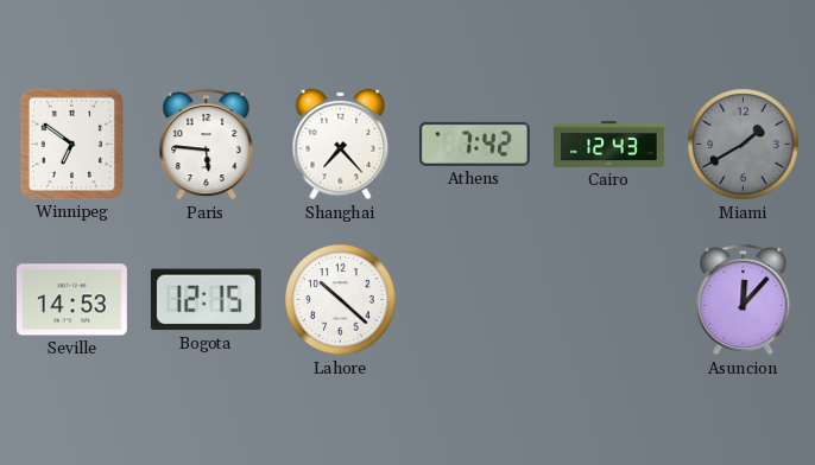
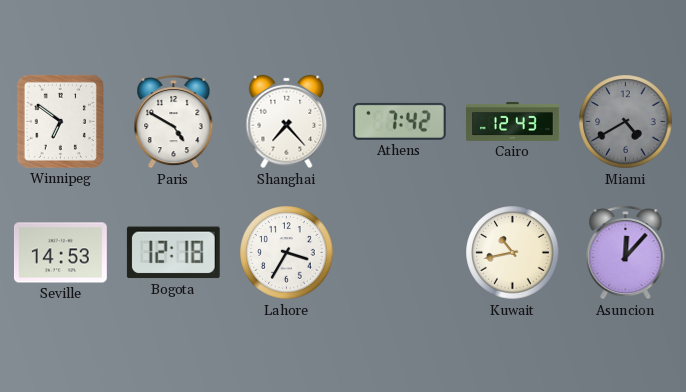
Paris: 5:46 -> 4:50 (174, 122)
Miami: 1:40 -> 4:40 (626, 122)
Bogota: 12:15 -> 12:18 (173, 253)
Lahore: 10:22 -> 3:35 (287, 253)
Kuwait: none -> 10:43 (513, 253)
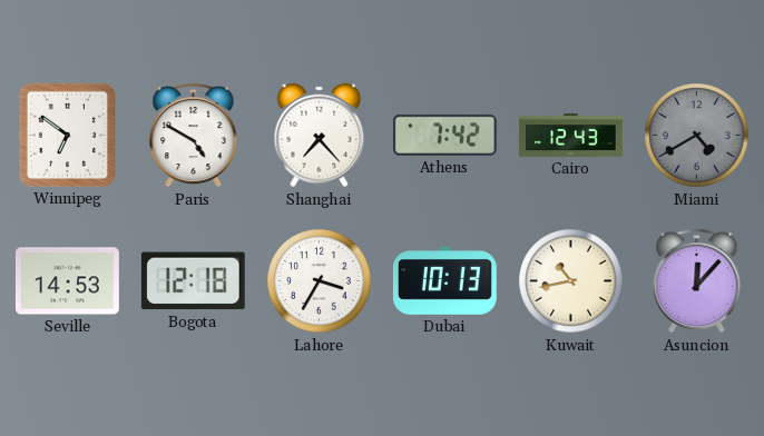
Dubai: none -> 10:13 (444, 281)
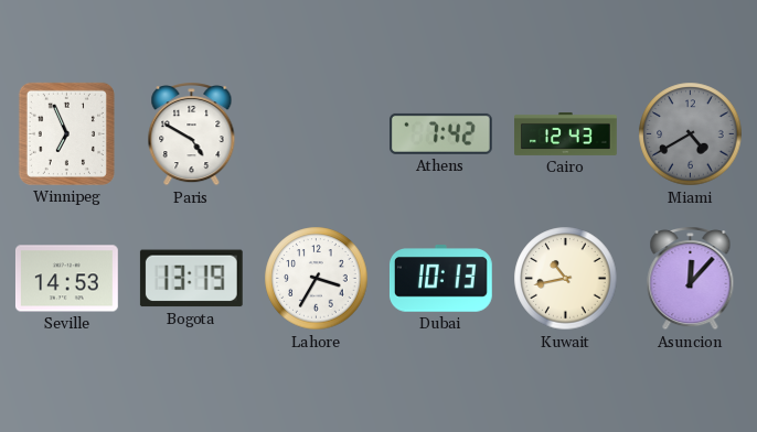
Winnipeg: 6:51 -> 6:56 (66, 133)
Shanghai: 7:23 -> none (320, 136)
Bogota: 12:18 -> 13:19 (191, 279)
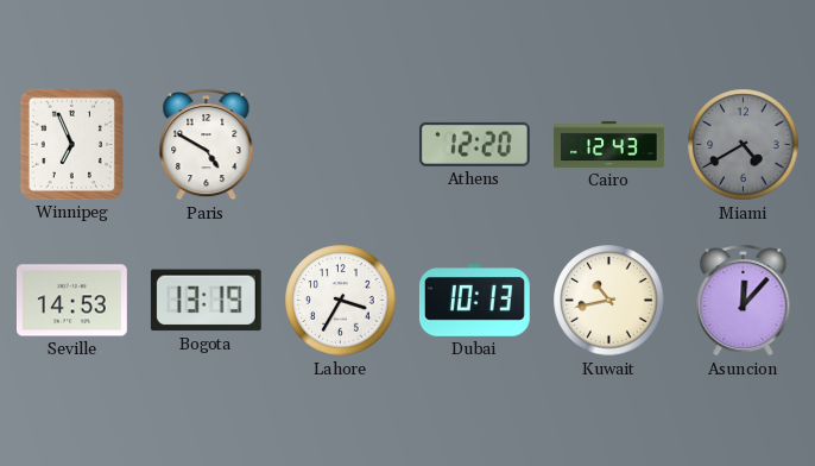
Athens: 7:42 -> 12:20 (474, 144)
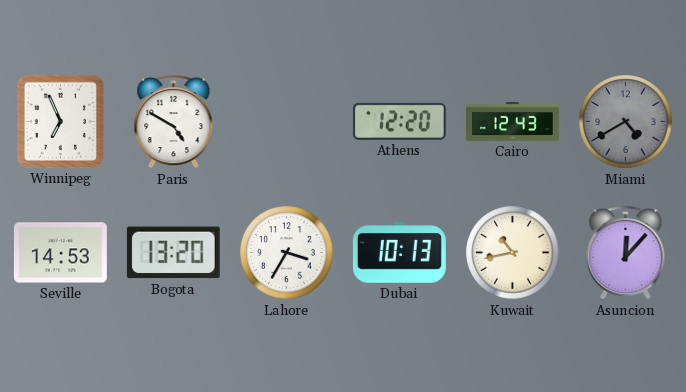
Bogota: 13:19 -> 13:20 (173, 253)
